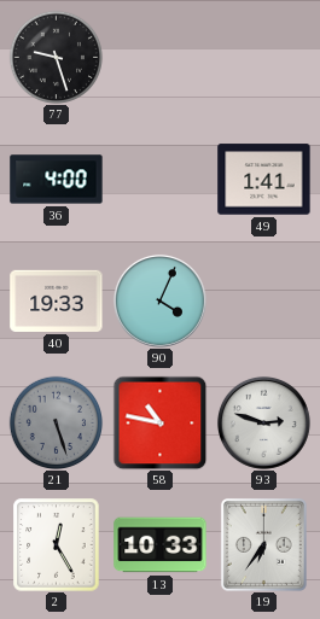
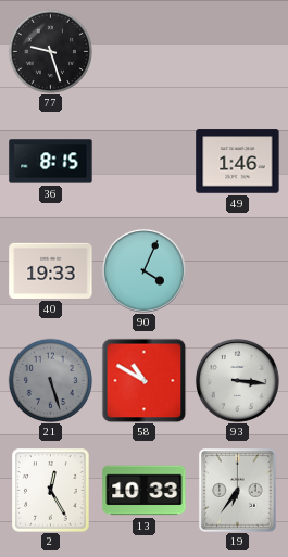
36: 4:00 -> 8:15 (51, 162)
49: 1:41 -> 1:46 (238, 162)
58: 10:47 -> 10:50 (143, 380)
93: 2:48 -> 3:16 (237, 380)
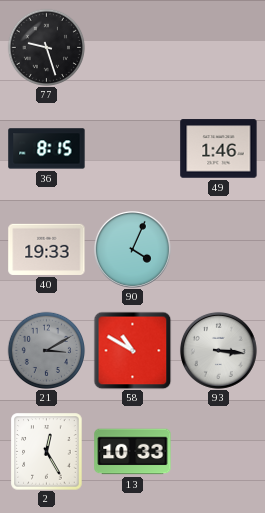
21: 5:27 -> 3:10 (46, 350)
19: 6:36 -> none (237, 490)
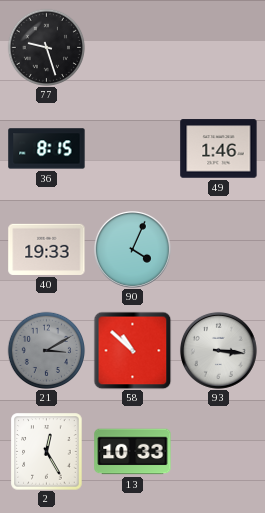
58: 10:50 -> 10:52 (132, 350)
